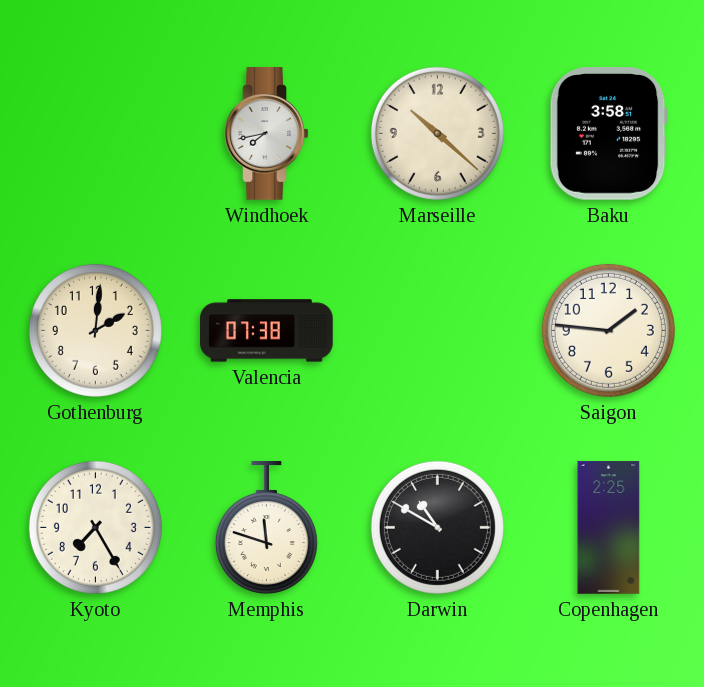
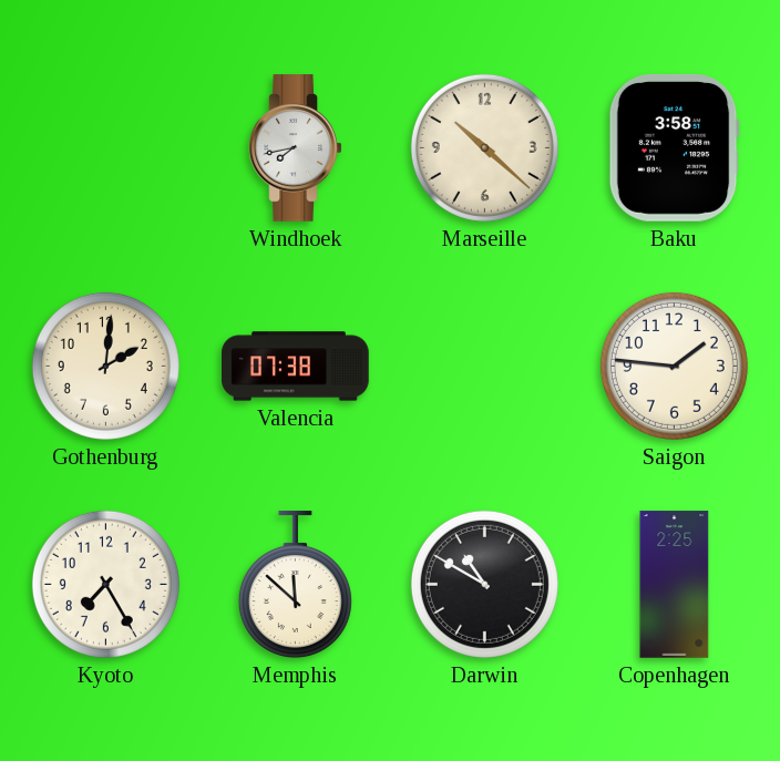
Memphis: 11:48 -> 11:52 (295, 585)
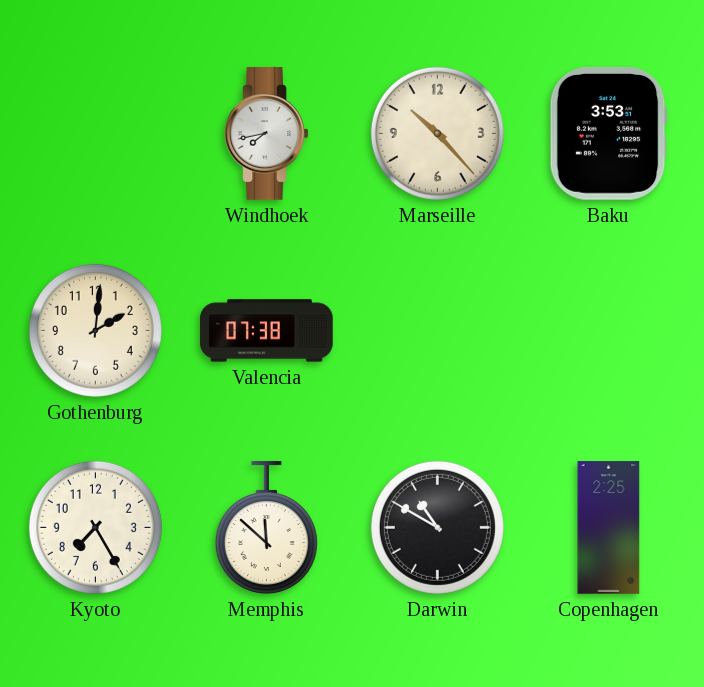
Marseille: 10:22 -> 10:23 (437, 133)
Baku: 3:58 -> 3:53 (608, 134)
Saigon: 1:46 -> none (674, 366)
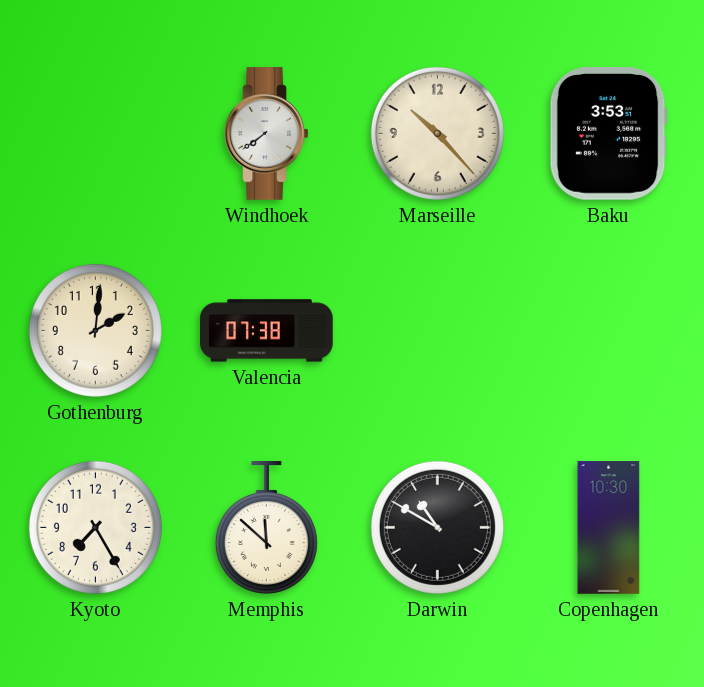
Windhoek: 7:43 -> 7:39 (267, 134)
Copenhagen: 2:25 -> 10:30 (609, 528)
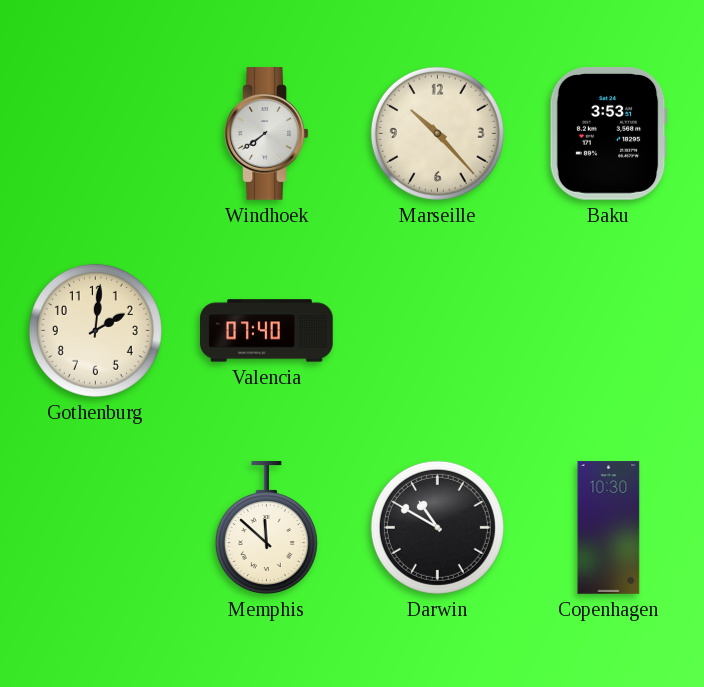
Valencia: 07:38 -> 07:40 (267, 331)
Kyoto: 7:25 -> none (95, 527)
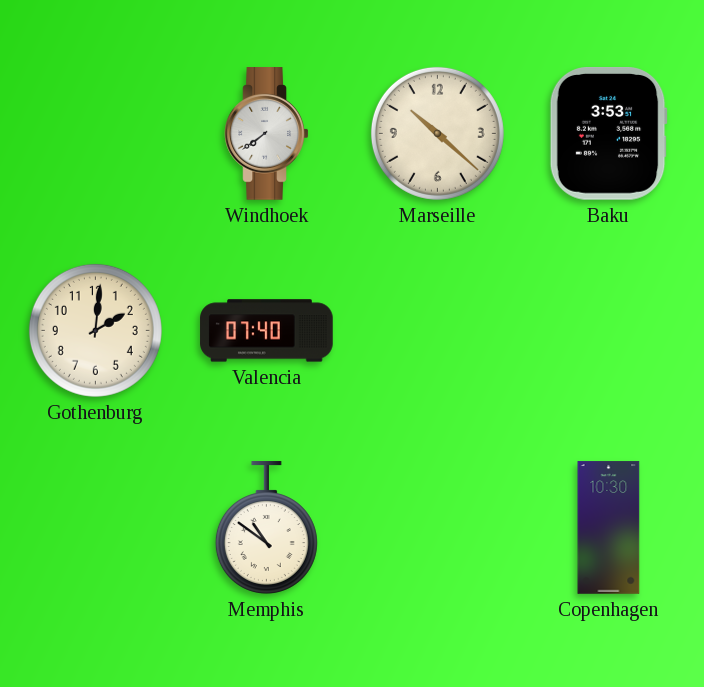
Marseille: 10:23 -> 10:22 (437, 133)
Memphis: 11:52 -> 10:51 (266, 528)
Darwin: 10:50 -> none (437, 527)
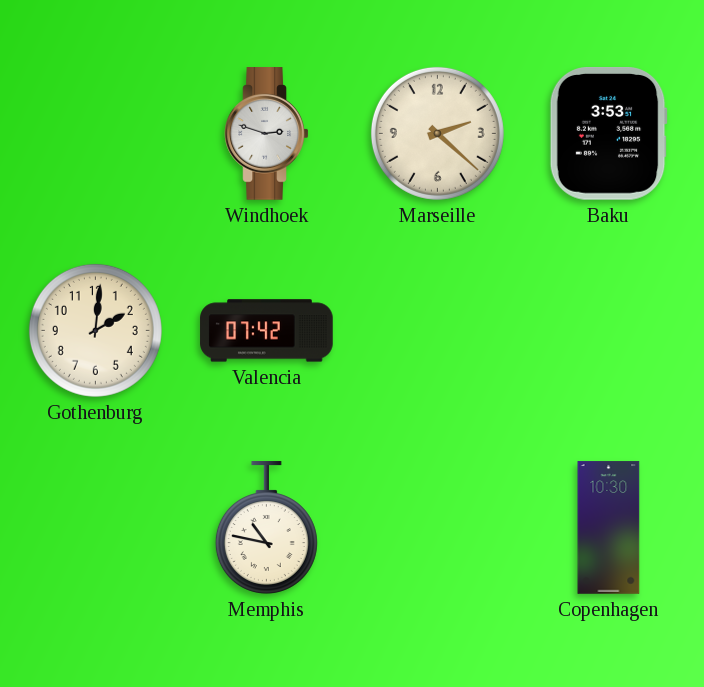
Windhoek: 7:39 -> 2:48 (267, 134)
Marseille: 10:22 -> 2:22 (437, 133)
Valencia: 07:40 -> 07:42 (267, 331)
Memphis: 10:51 -> 10:47 (266, 528)
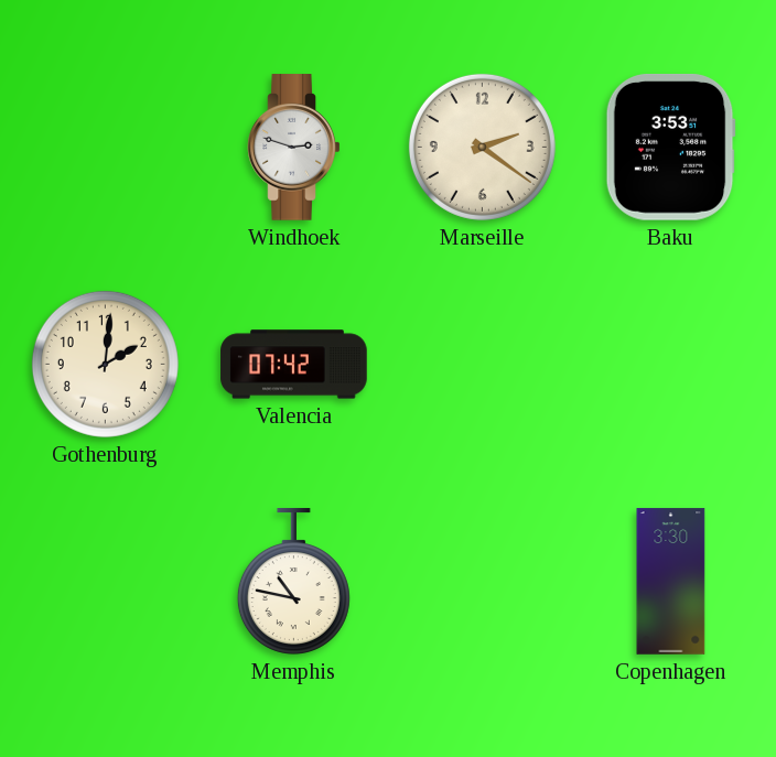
Marseille: 2:22 -> 2:21 (482, 147)
Copenhagen: 10:30 -> 3:30 (671, 582)
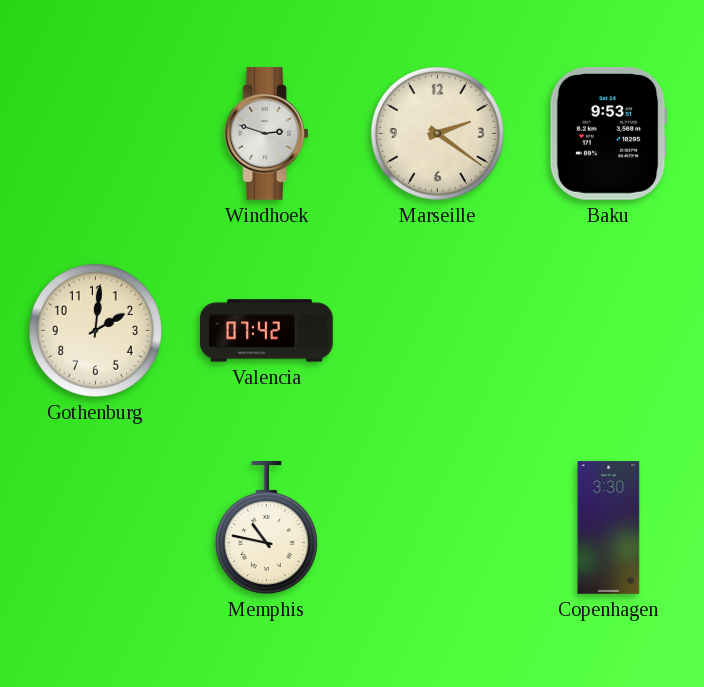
Baku: 3:53 -> 9:53 (608, 134)
